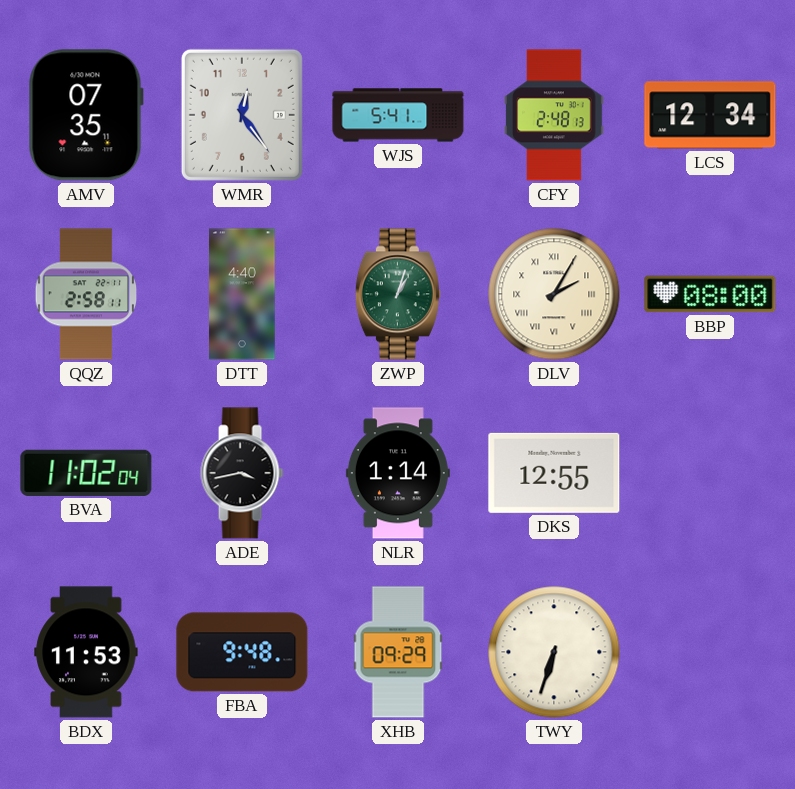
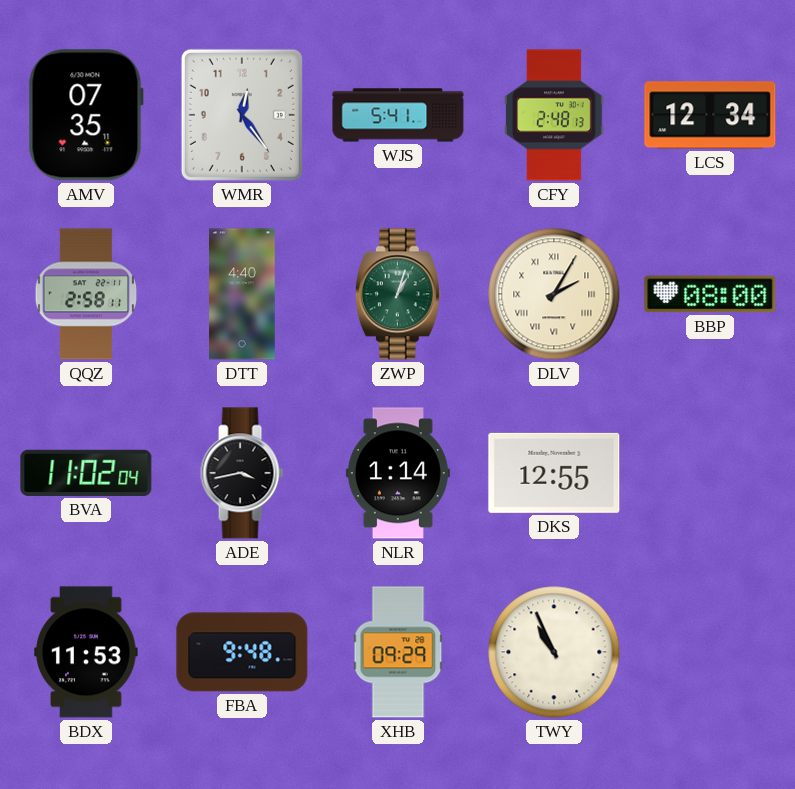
TWY: 6:33 -> 10:56 (554, 652)
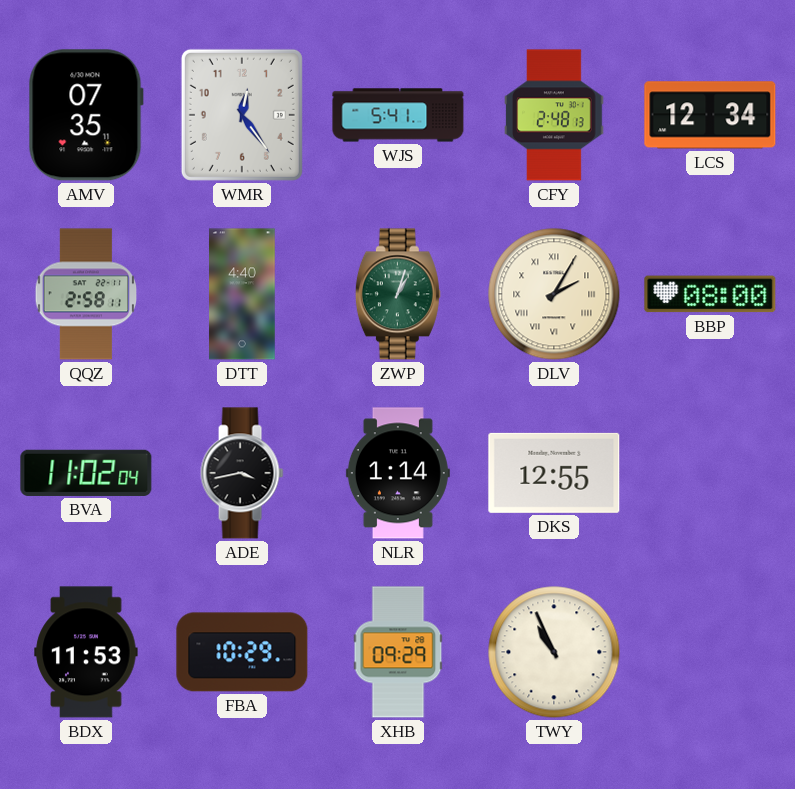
FBA: 9:48 -> 10:29 (242, 652)
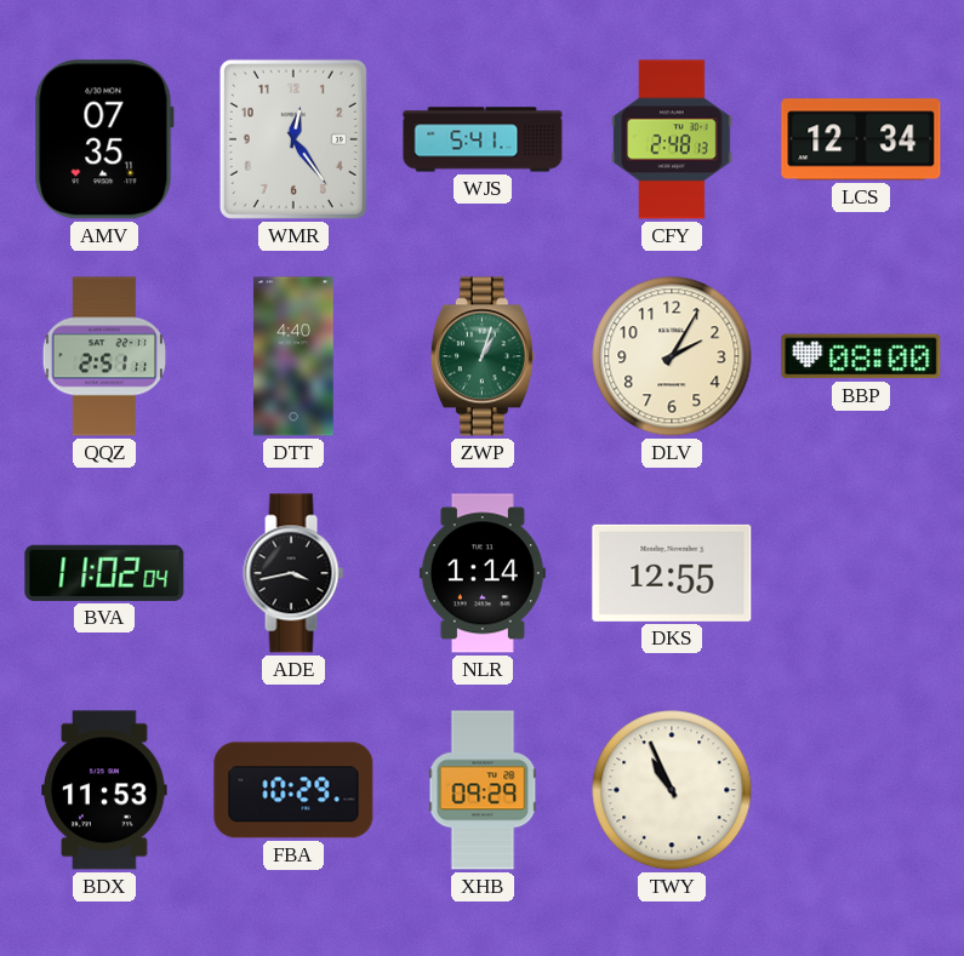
QQZ: 2:58 -> 2:51 (104, 356)
DLV numerals: Roman -> Arabic (672, 356)
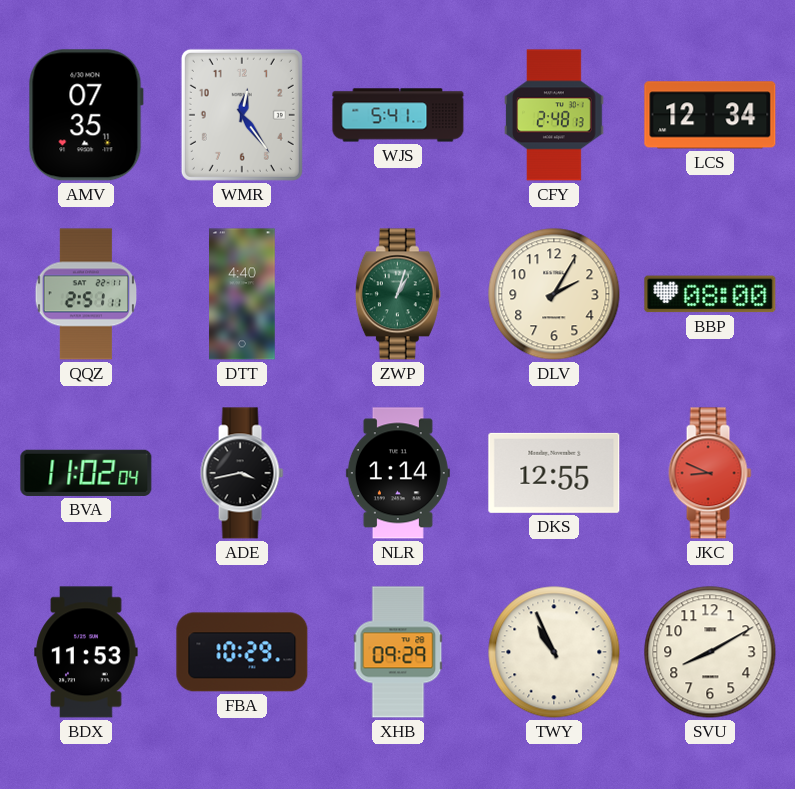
JKC: none -> 8:49 (710, 473)
SVU: none -> 8:10 (710, 652)
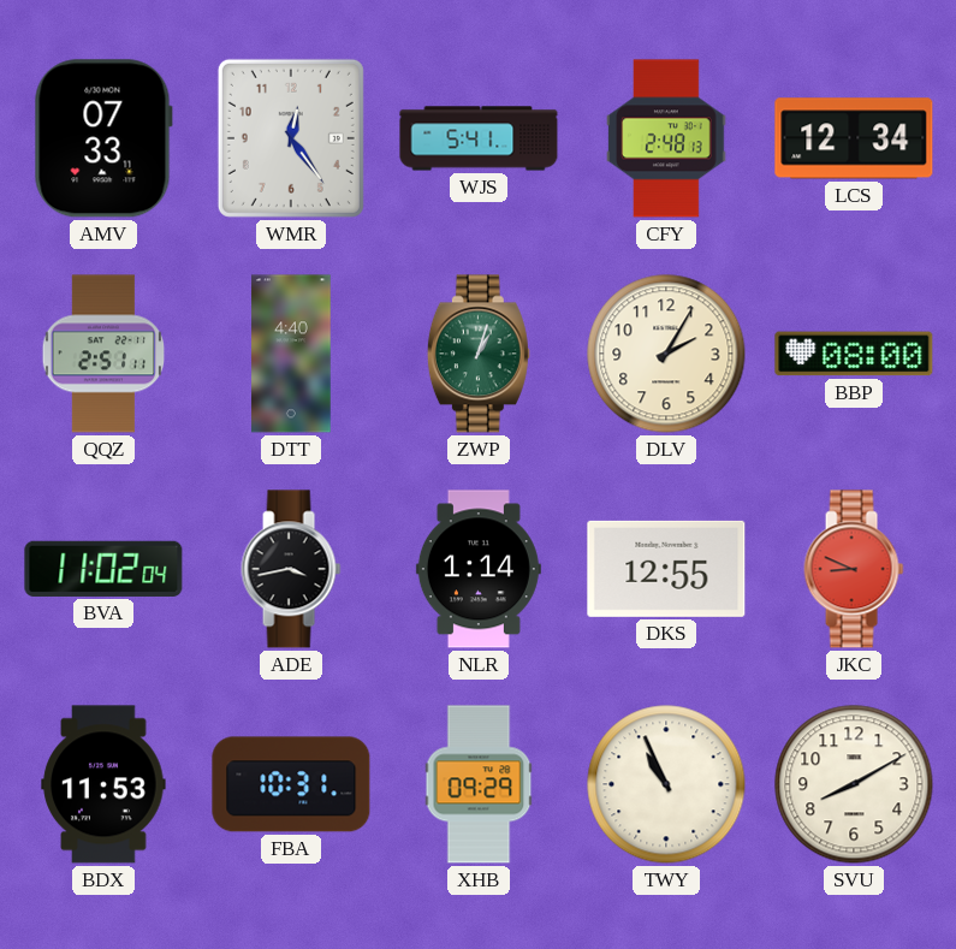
AMV: 07:35 -> 07:33 (103, 138)
FBA: 10:29 -> 10:31 (291, 784)
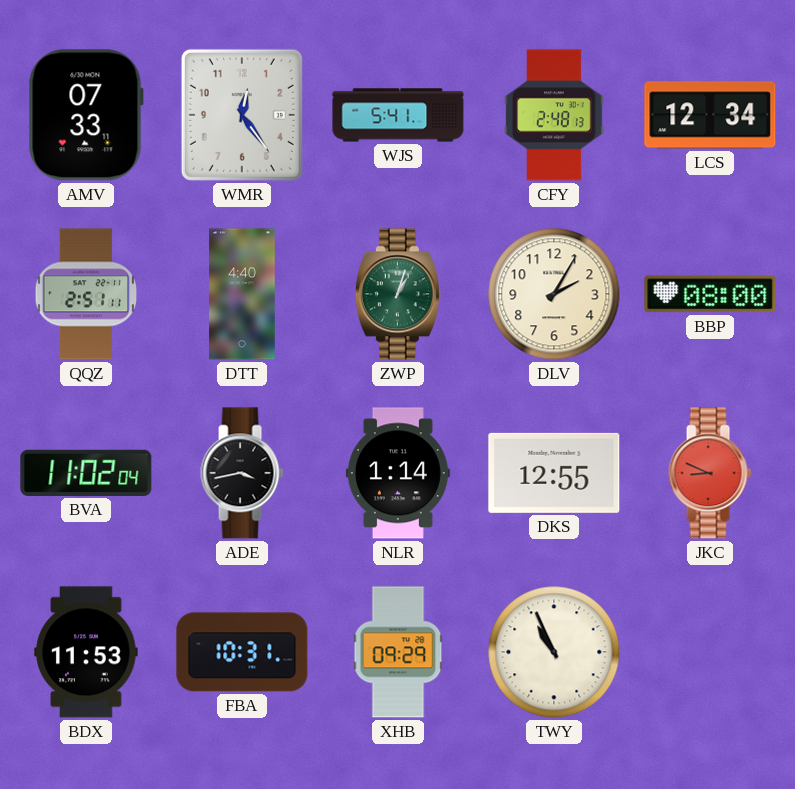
SVU: 8:10 -> none (854, 784)
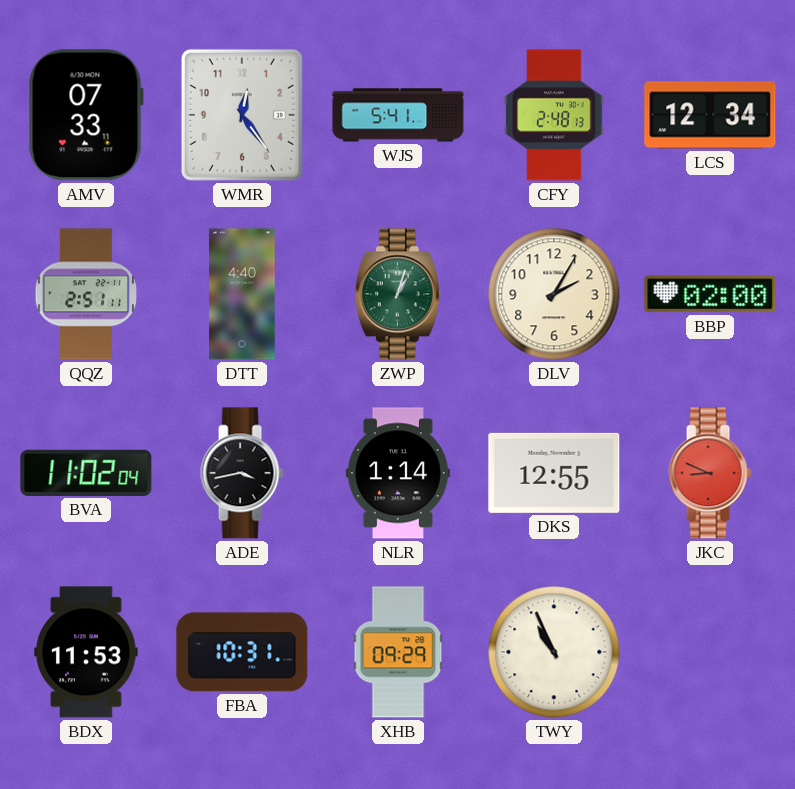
BBP: 08:00 -> 02:00 (710, 294)
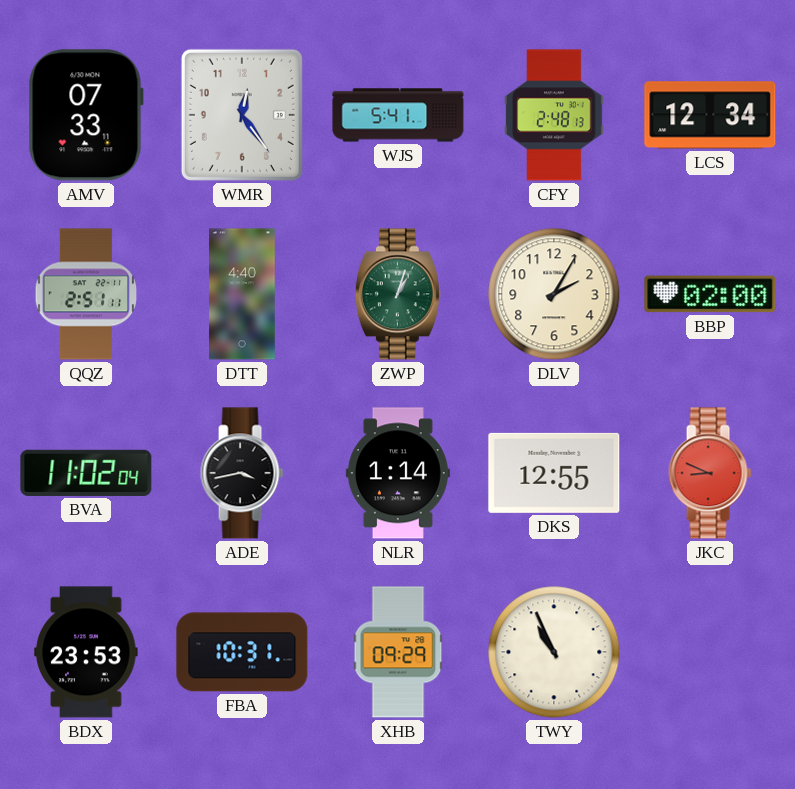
BDX: 11:53 -> 23:53 (86, 652)
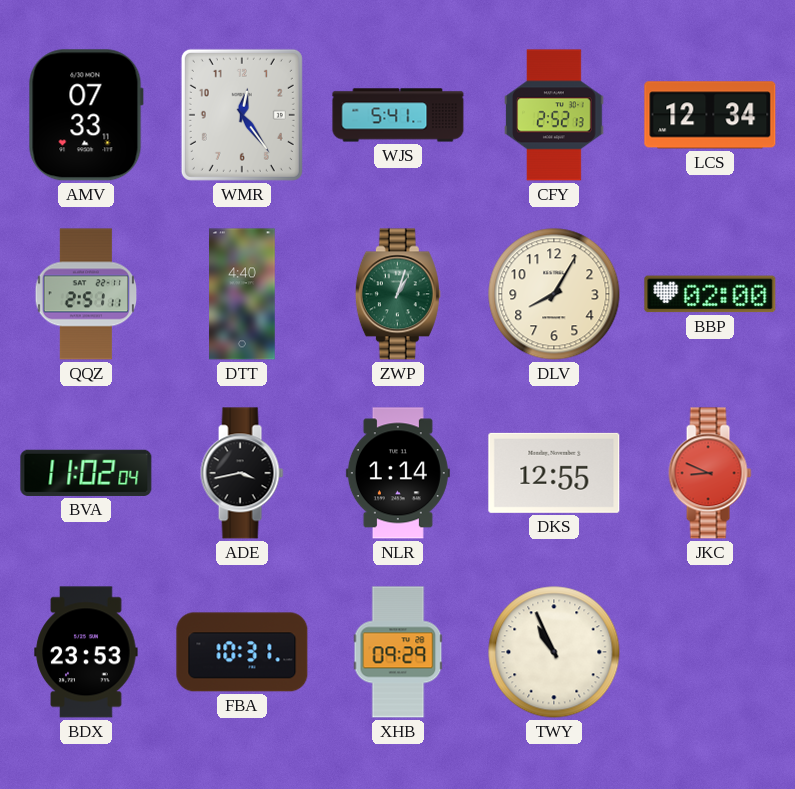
CFY: 2:48 -> 2:52 (554, 115)
DLV: 2:05 -> 8:05 (554, 294)
